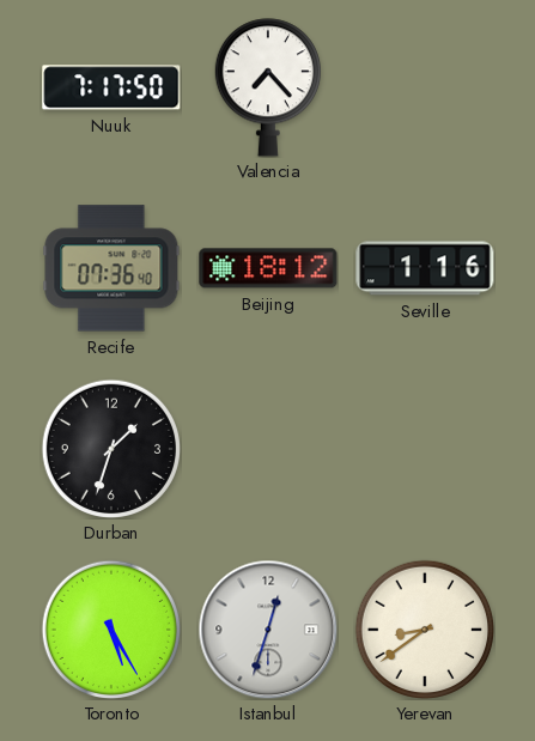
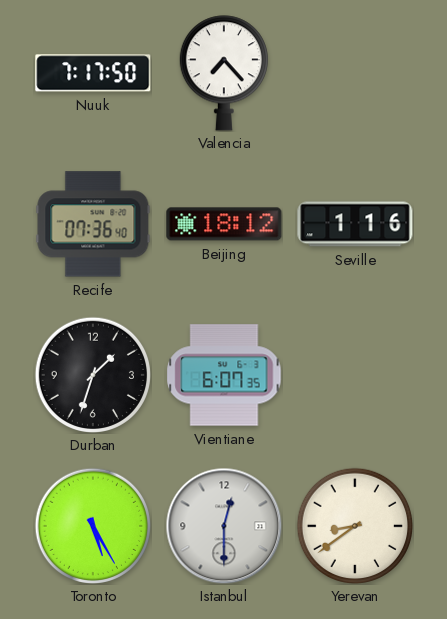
Vientiane: none -> 6:07 (224, 375)
Istanbul: 12:33 -> 12:30 (224, 526)
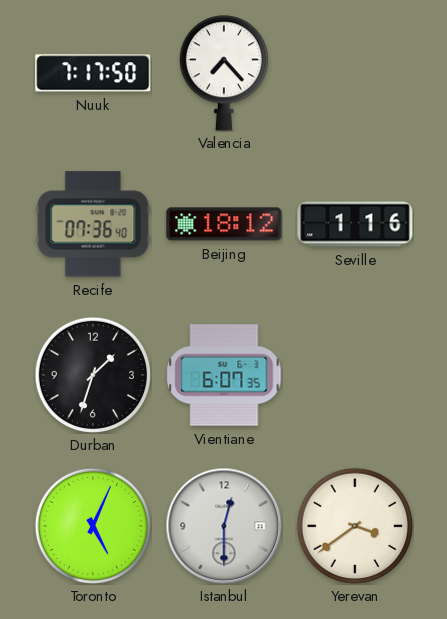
Toronto: 5:25 -> 5:04 (92, 525)
Yerevan: 8:39 -> 3:39 (354, 525)
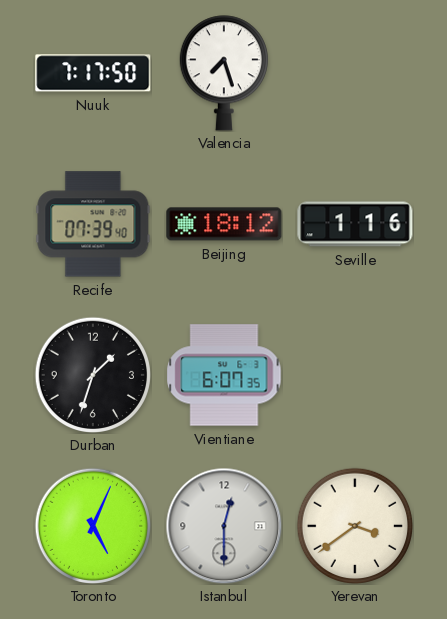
Valencia: 7:23 -> 7:27 (224, 73)
Recife: 07:36 -> 07:39 (93, 224)
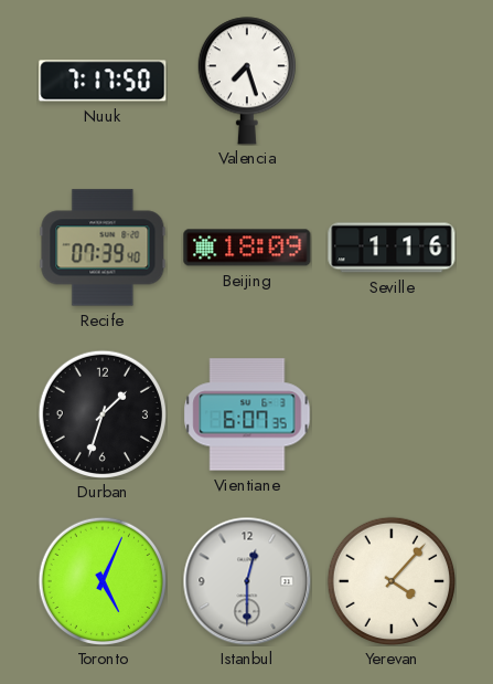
Beijing: 18:12 -> 18:09 (247, 248)
Yerevan: 3:39 -> 4:07 (390, 580)
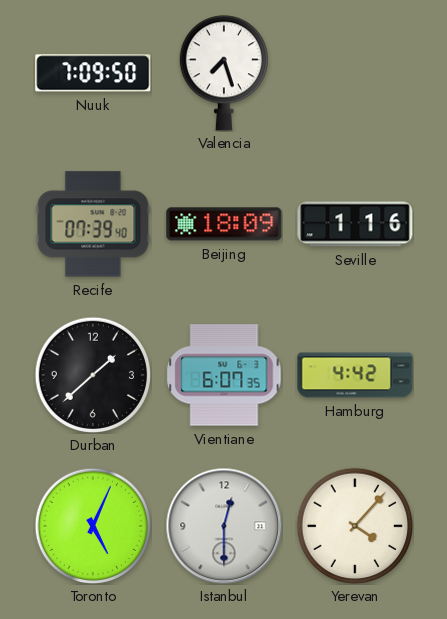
Nuuk: 7:17 -> 7:09 (93, 73)
Durban: 1:33 -> 1:38 (92, 374)
Hamburg: none -> 4:42 (355, 375)
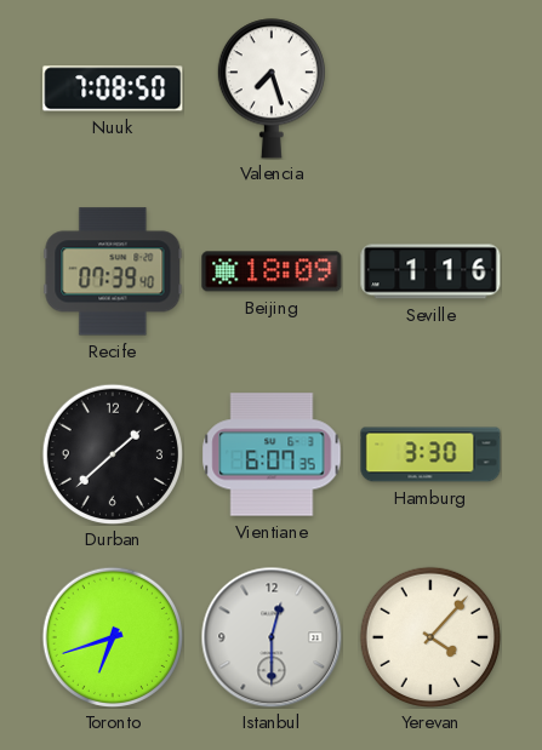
Nuuk: 7:09 -> 7:08 (113, 88)
Hamburg: 4:42 -> 3:30 (430, 454)
Toronto: 5:04 -> 6:42 (112, 636)
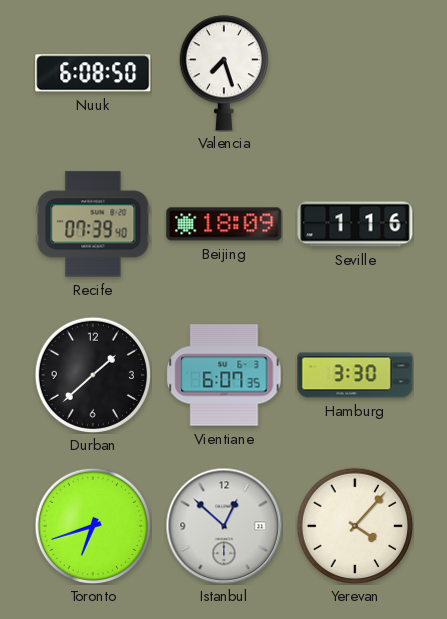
Nuuk: 7:08 -> 6:08 (93, 73)
Istanbul: 12:30 -> 12:52 (224, 526)
